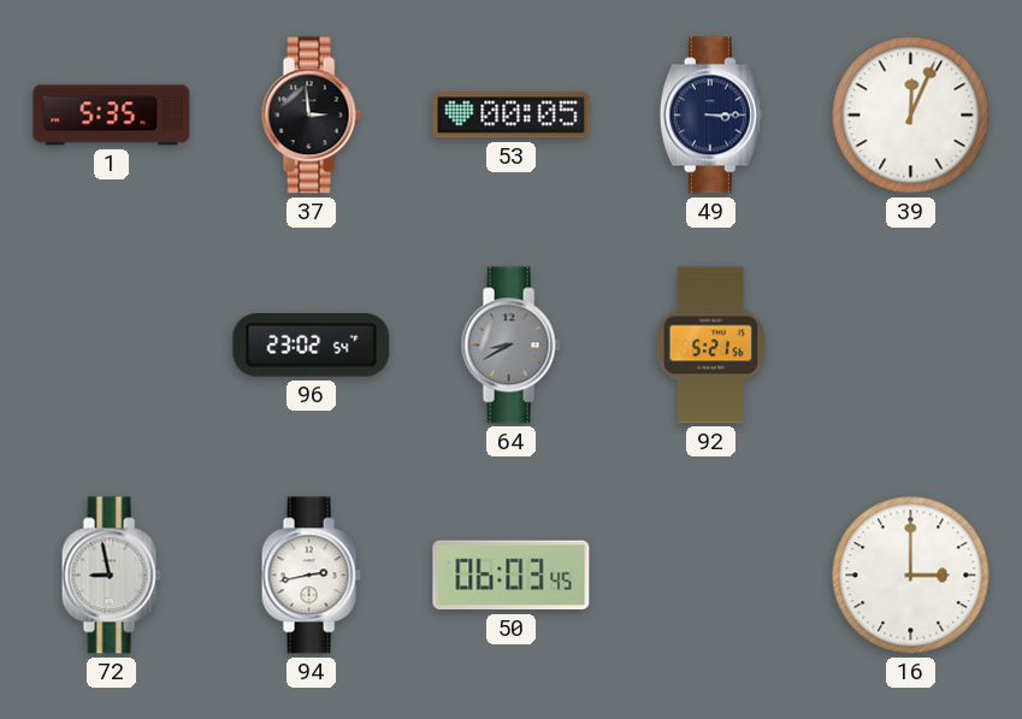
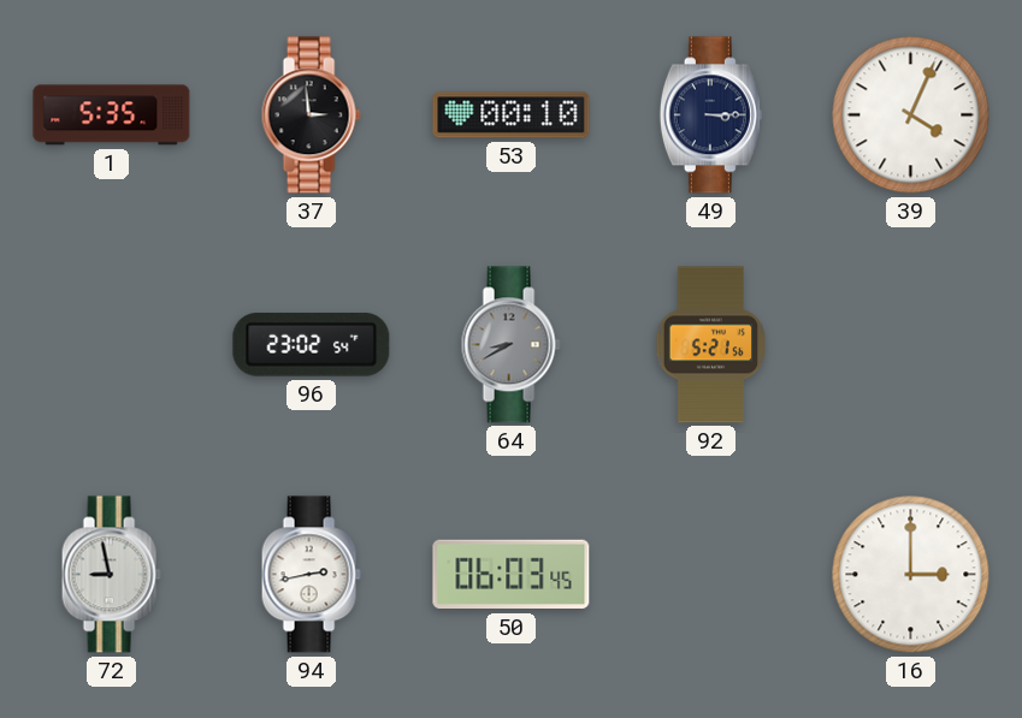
53: 00:05 -> 00:10 (512, 115)
39: 12:04 -> 4:04 (911, 115)
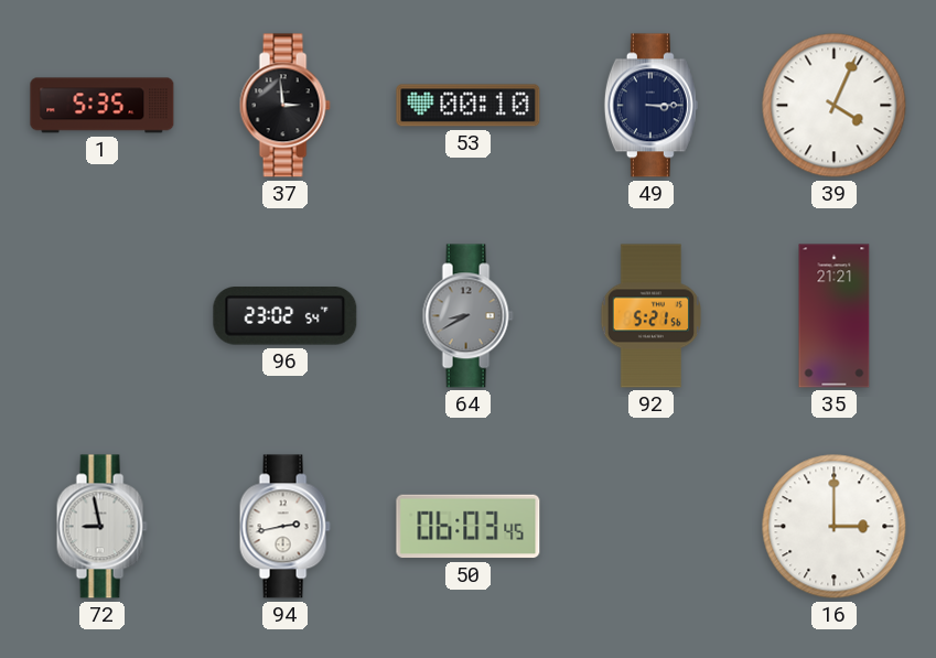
35: none -> 21:21 (835, 316)
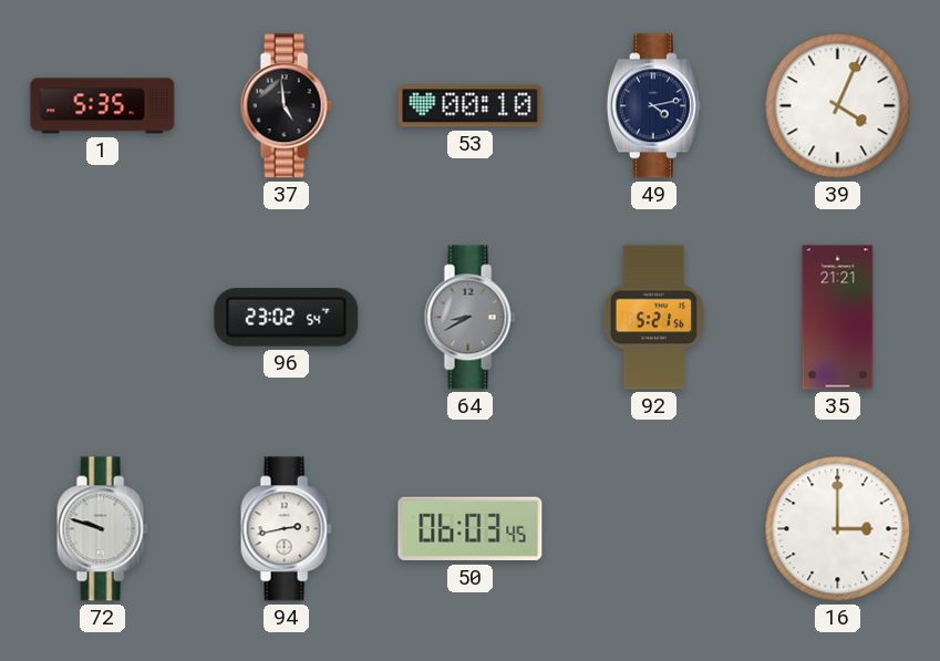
37: 2:59 -> 4:59 (286, 106)
49: 3:15 -> 4:13 (653, 106)
72: 8:58 -> 9:48 (102, 529)
